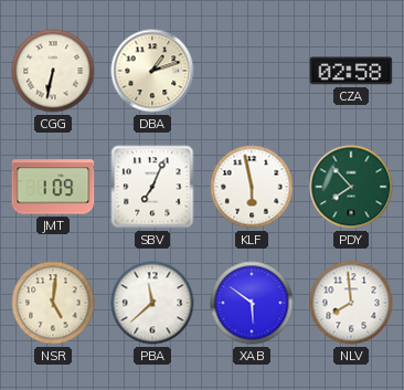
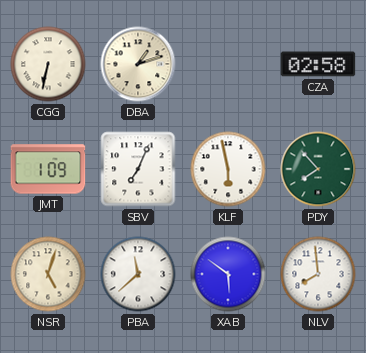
NSR: 5:01 -> 5:03 (48, 274)
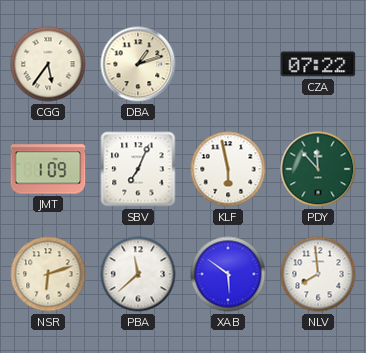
CGG: 6:32 -> 5:36 (48, 64)
CZA: 02:58 -> 07:22 (318, 64)
PDY: 7:53 -> 11:53 (318, 169)
NSR: 5:03 -> 6:12 (48, 274)
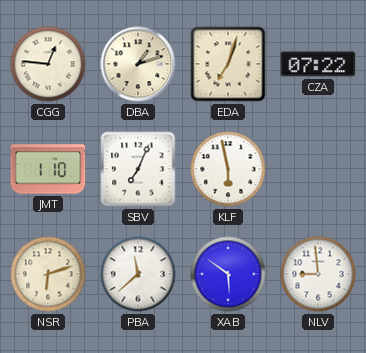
CGG: 5:36 -> 12:46 (48, 64)
EDA: none -> 7:03 (228, 64)
JMT: 1:09 -> 1:10 (48, 169)
PDY: 11:53 -> none (318, 169)
NLV: 7:59 -> 8:59 (318, 274)
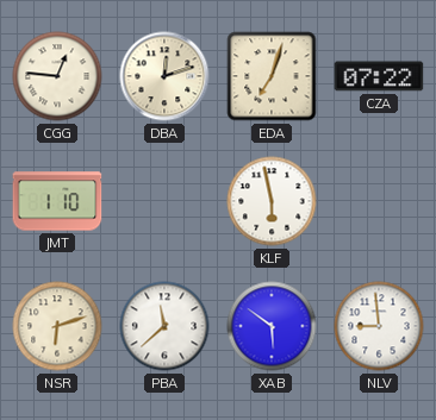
DBA: 1:12 -> 12:12 (164, 76)
SBV: 7:04 -> none (138, 169)
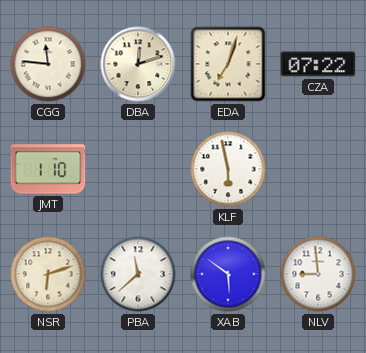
CGG: 12:46 -> 11:46 (48, 64)
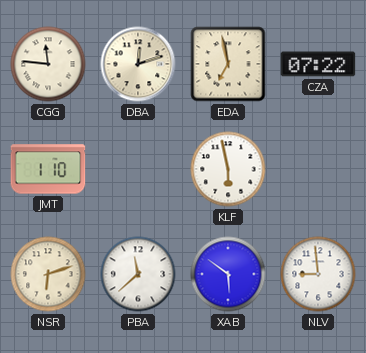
EDA: 7:03 -> 6:58 (228, 64)
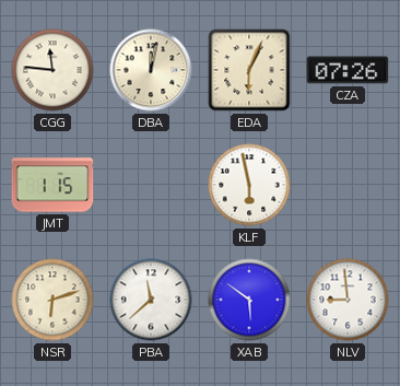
DBA: 12:12 -> 12:02 (151, 70)
EDA: 6:58 -> 6:04 (249, 70)
CZA: 07:22 -> 07:26 (348, 70)
JMT: 1:10 -> 1:15 (52, 185)
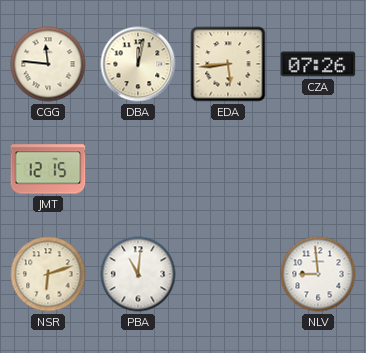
EDA: 6:04 -> 5:44 (228, 64)
JMT: 1:15 -> 12:15 (48, 169)
KLF: 5:58 -> none (249, 185)
PBA: 11:38 -> 11:01 (138, 274)
XAB: 5:51 -> none (249, 300)
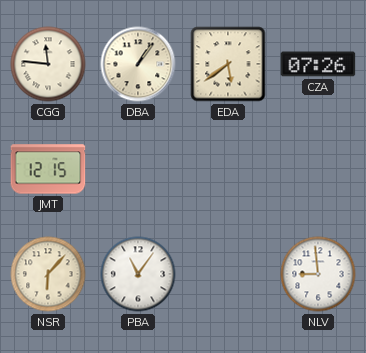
DBA: 12:02 -> 1:06 (138, 64)
EDA: 5:44 -> 5:39 (228, 64)
NSR: 6:12 -> 6:07 (48, 274)
PBA: 11:01 -> 11:06 (138, 274)
